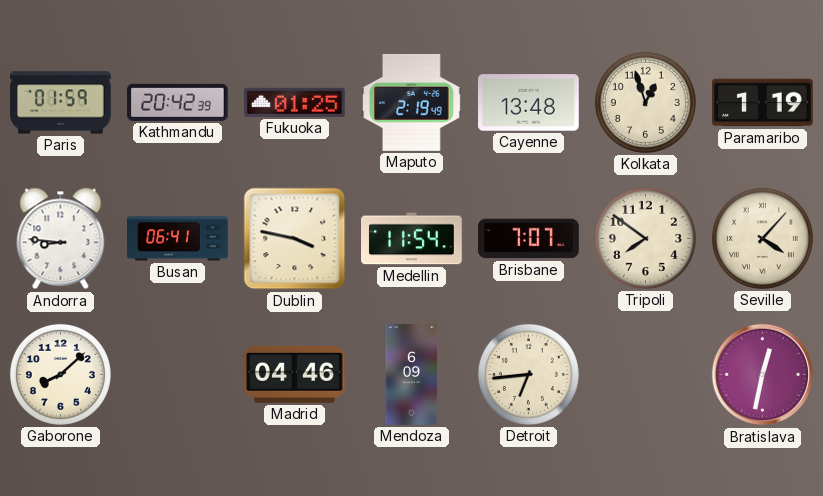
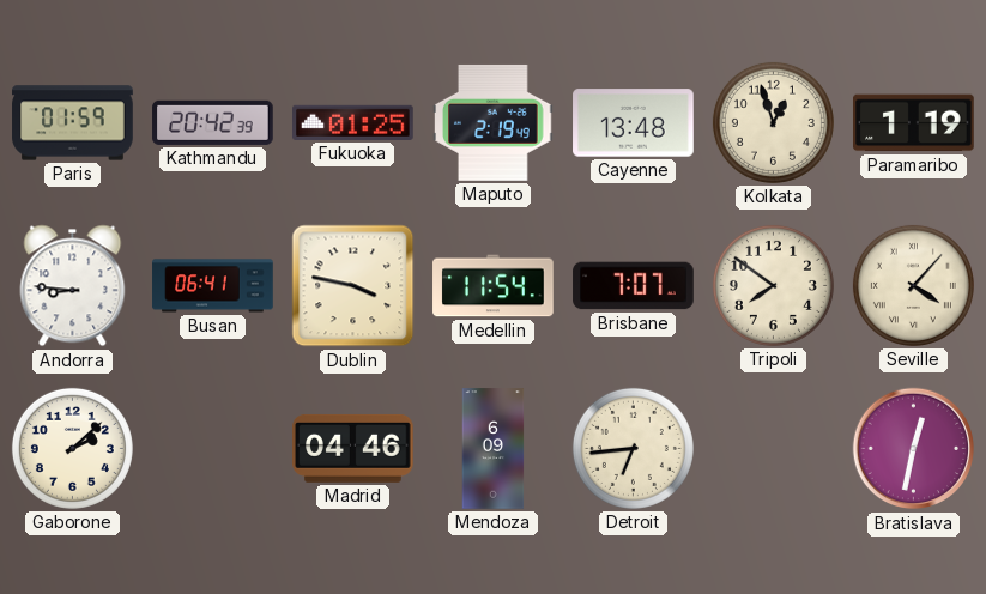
Gaborone: 8:08 -> 2:08 (72, 448)
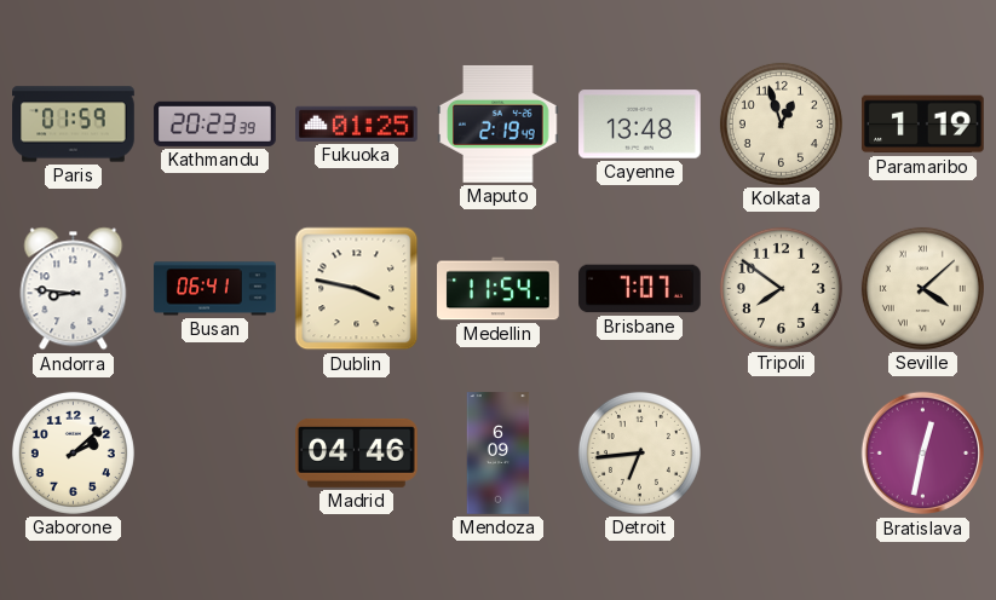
Kathmandu: 20:42 -> 20:23 (215, 123)
Seville: 4:07 -> 4:08 (922, 288)
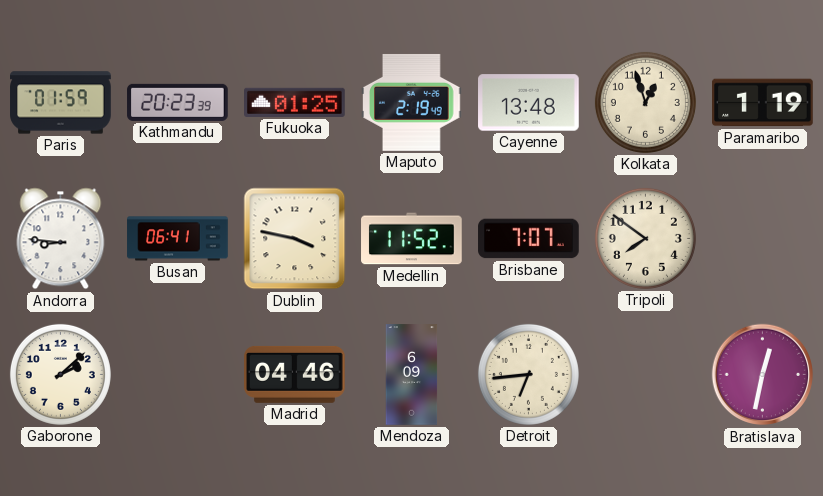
Medellin: 11:54 -> 11:52 (412, 239)
Seville: 4:08 -> none (922, 288)
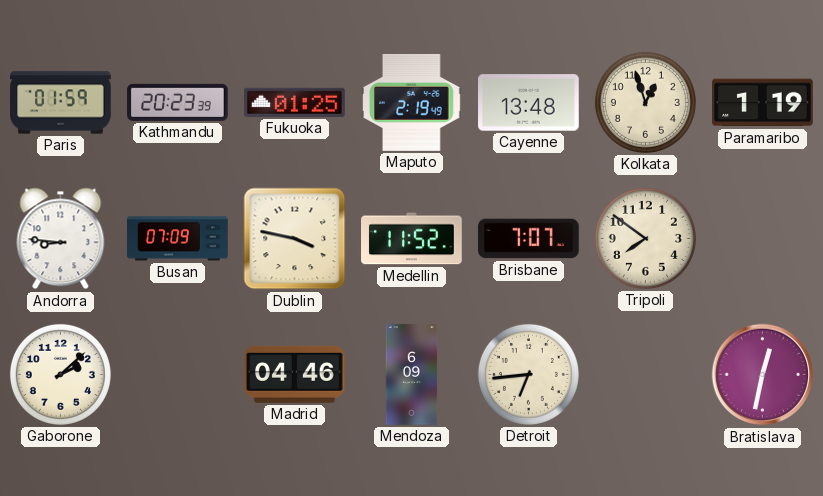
Busan: 06:41 -> 07:09 (178, 239)
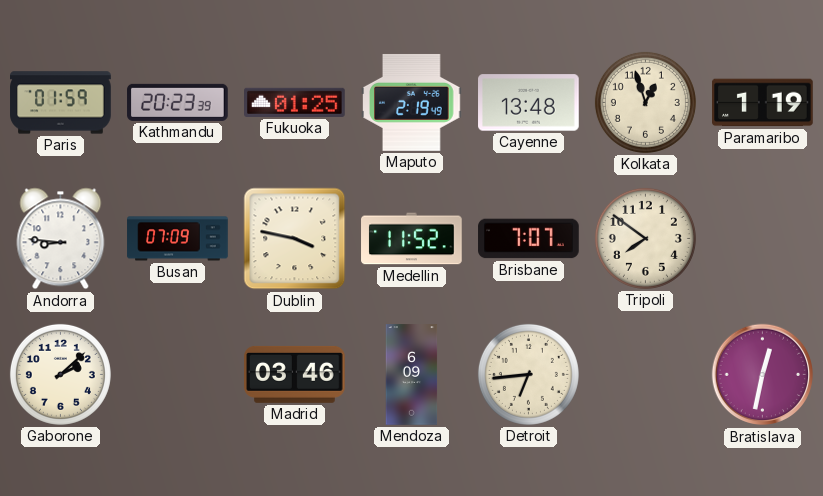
Madrid: 04:46 -> 03:46 (295, 374)
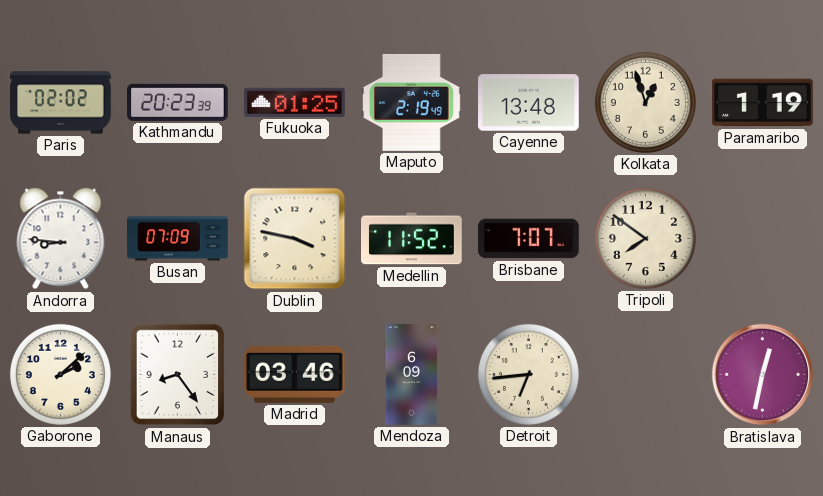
Paris: 01:59 -> 02:02 (61, 103)
Manaus: none -> 8:24 (178, 375)
